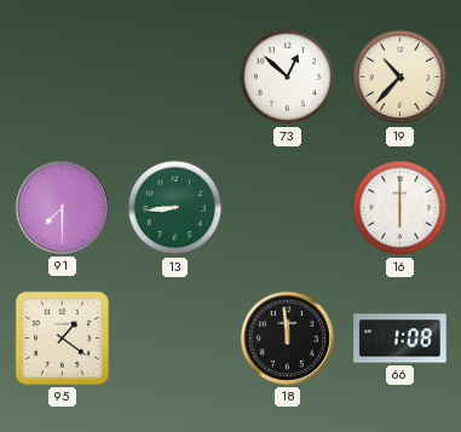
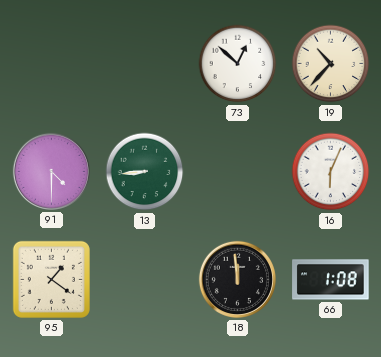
91: 7:30 -> 4:30 (51, 171)
16: 6:00 -> 6:04 (331, 172)
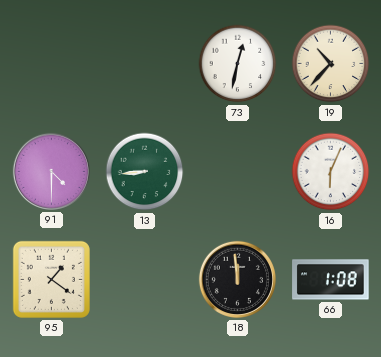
73: 12:52 -> 12:32 (238, 64)
